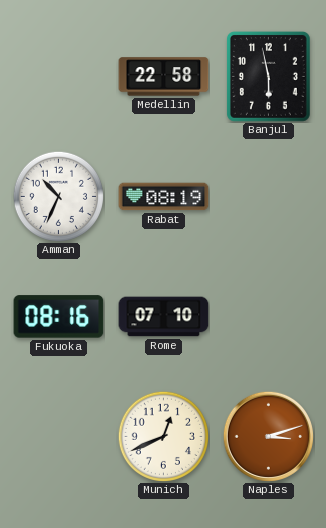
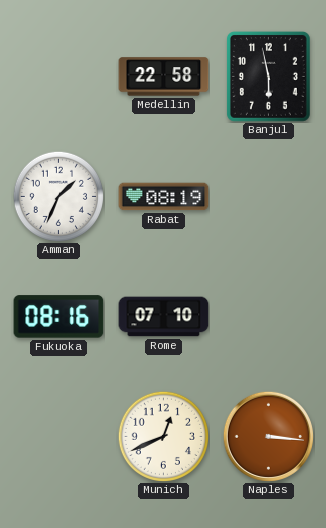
Amman: 10:34 -> 1:34 (58, 196)
Naples: 3:12 -> 3:16 (268, 436)
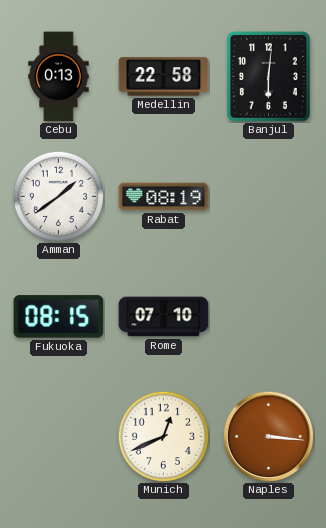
Cebu: none -> 0:13 (59, 77)
Banjul: 5:58 -> 6:01 (268, 76)
Amman: 1:34 -> 1:39 (58, 196)
Fukuoka: 08:16 -> 08:15 (59, 317)
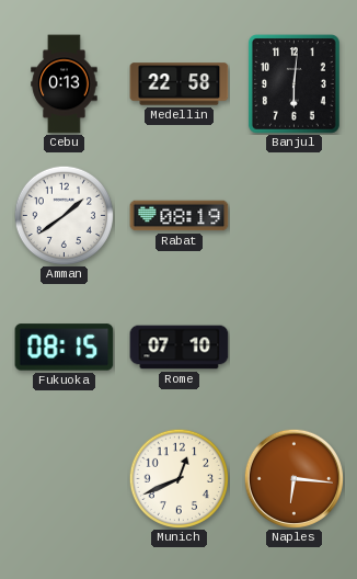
Naples: 3:16 -> 6:16 (293, 478)
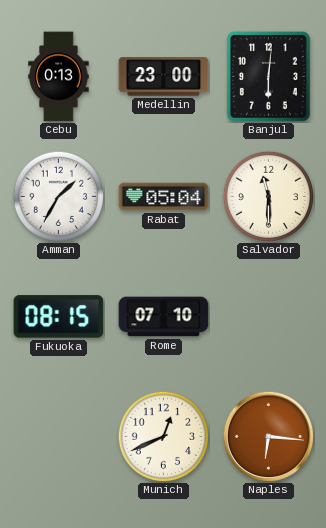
Medellin: 22:58 -> 23:00 (164, 77)
Amman: 1:39 -> 1:35 (58, 196)
Rabat: 08:19 -> 05:04 (164, 197)
Salvador: none -> 11:30 (268, 196)
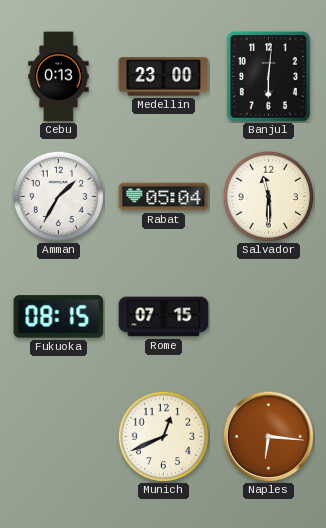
Rome: 07:10 -> 07:15 (164, 317)
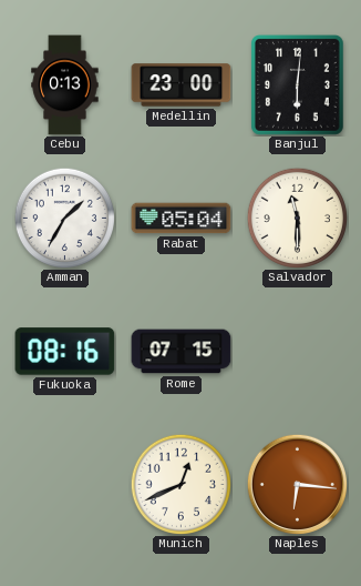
Fukuoka: 08:15 -> 08:16 (65, 352)
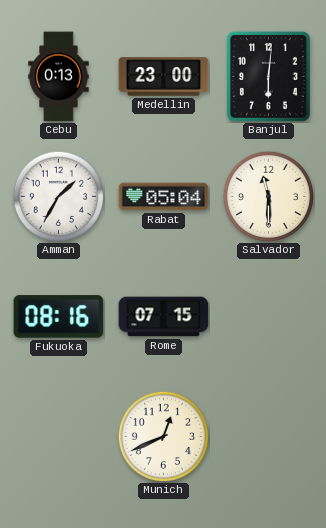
Naples: 6:16 -> none (297, 484)
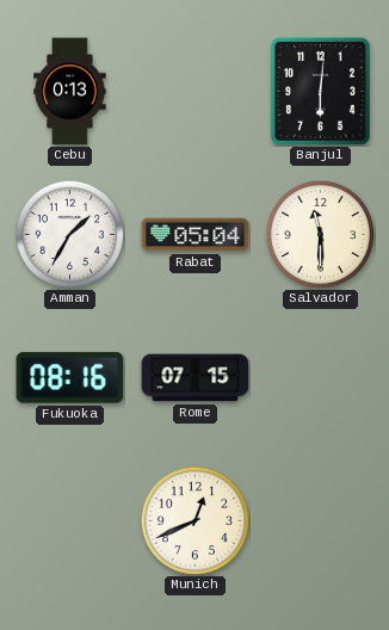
Medellin: 23:00 -> none (164, 77)
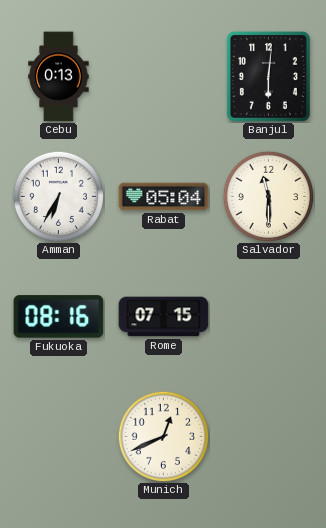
Amman: 1:35 -> 6:35 (58, 196)
